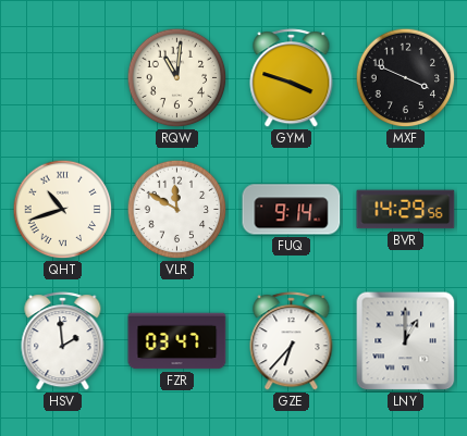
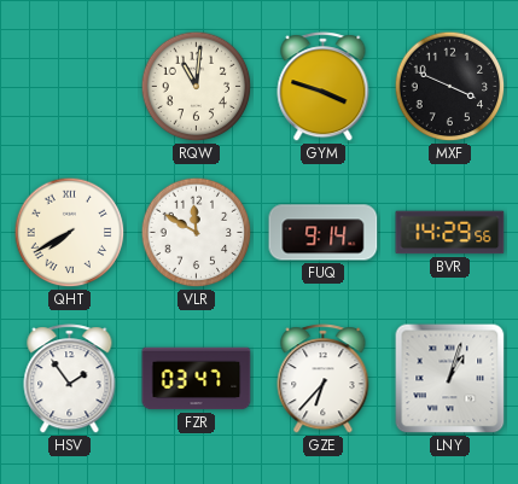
QHT: 10:42 -> 7:40 (70, 233)
HSV: 1:59 -> 1:54 (70, 379)
LNY: 1:00 -> 1:03 (450, 379)
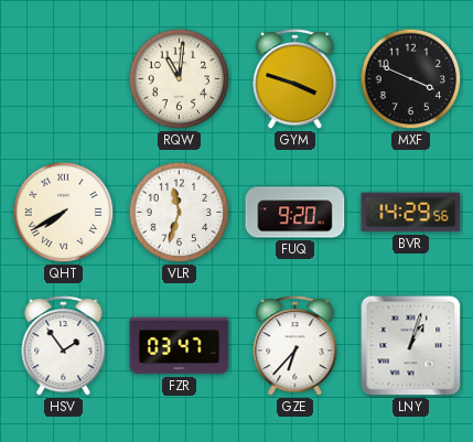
VLR: 11:50 -> 11:33 (180, 213)
FUQ: 9:14 -> 9:20 (295, 213)
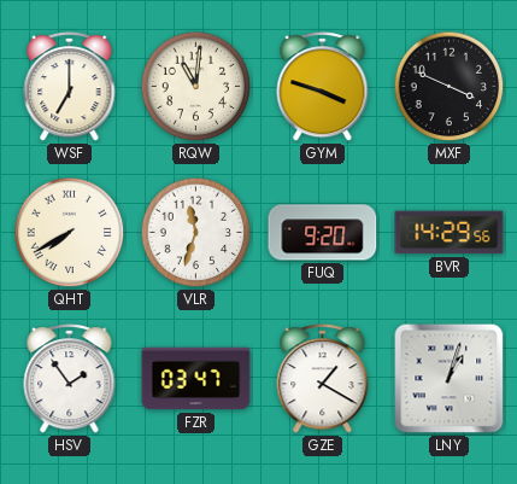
WSF: none -> 7:00 (70, 87)
GZE: 6:37 -> 1:20 (323, 379)
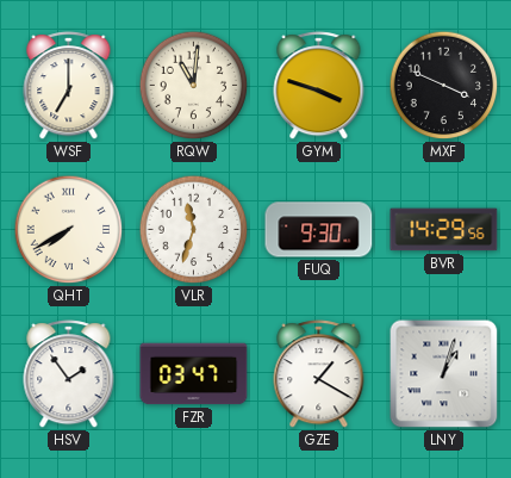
FUQ: 9:20 -> 9:30 (319, 230)
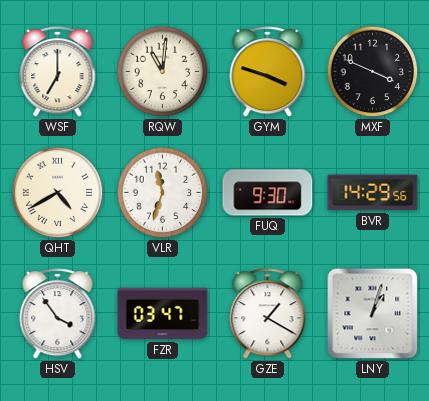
QHT: 7:40 -> 4:40 (58, 193)
HSV: 1:54 -> 3:54 (58, 314)
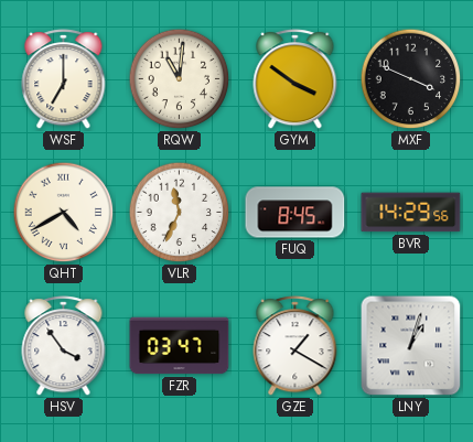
GYM: 3:48 -> 3:51 (295, 79)
VLR: 11:33 -> 11:34 (180, 213)
FUQ: 9:30 -> 8:45 (295, 213)
